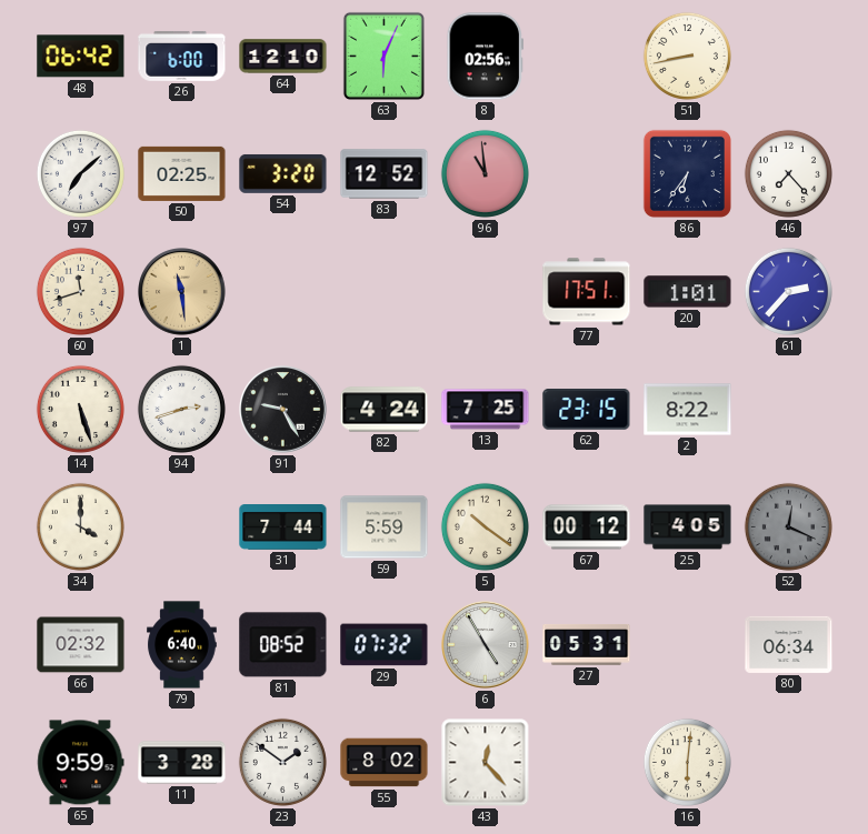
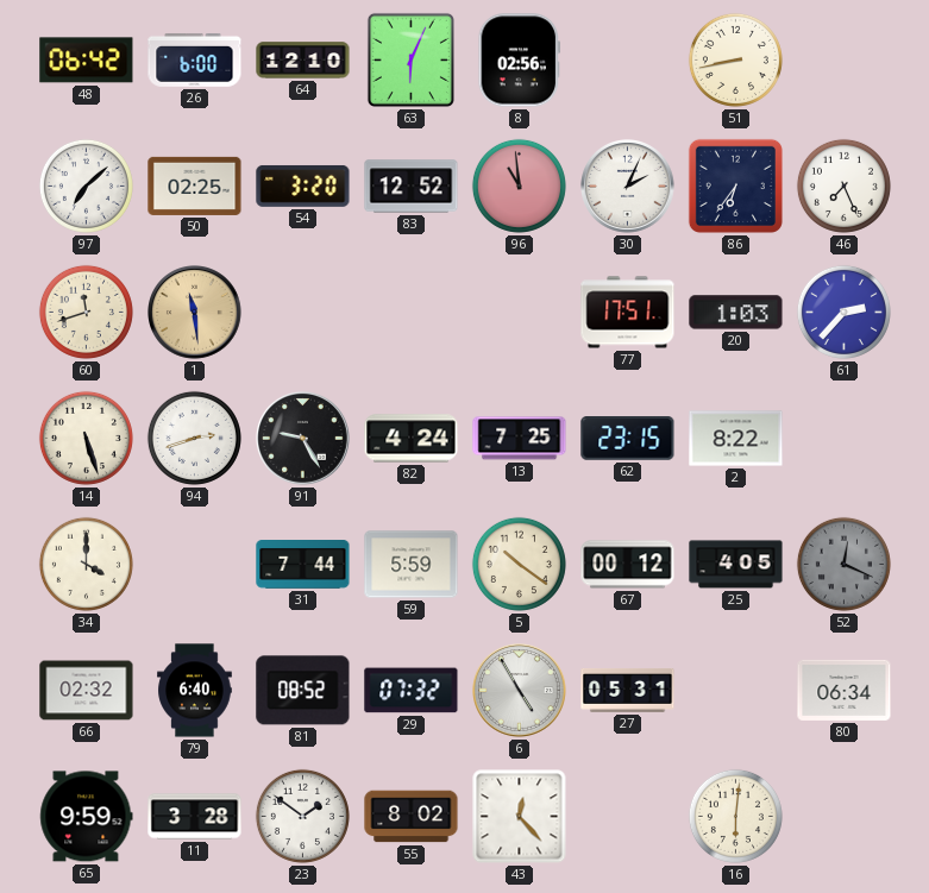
30: none -> 2:04 (628, 187)
46: 7:23 -> 7:26 (843, 185)
20: 1:01 -> 1:03 (736, 313)
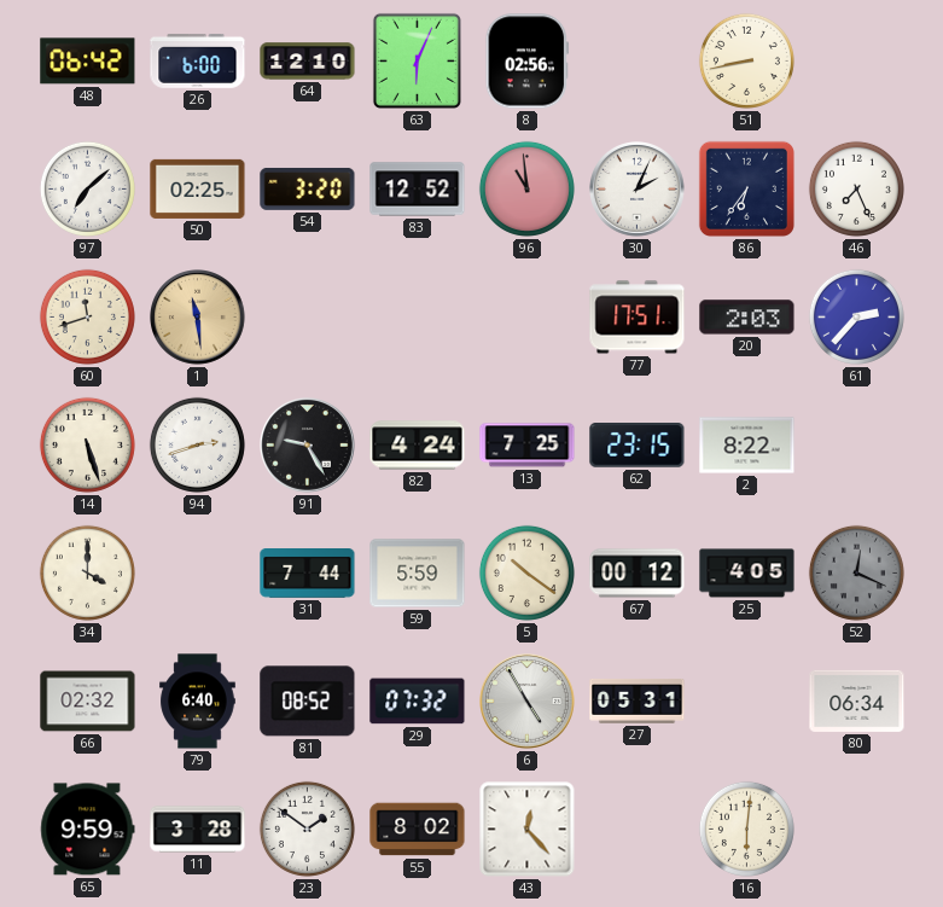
20: 1:03 -> 2:03 (747, 318)
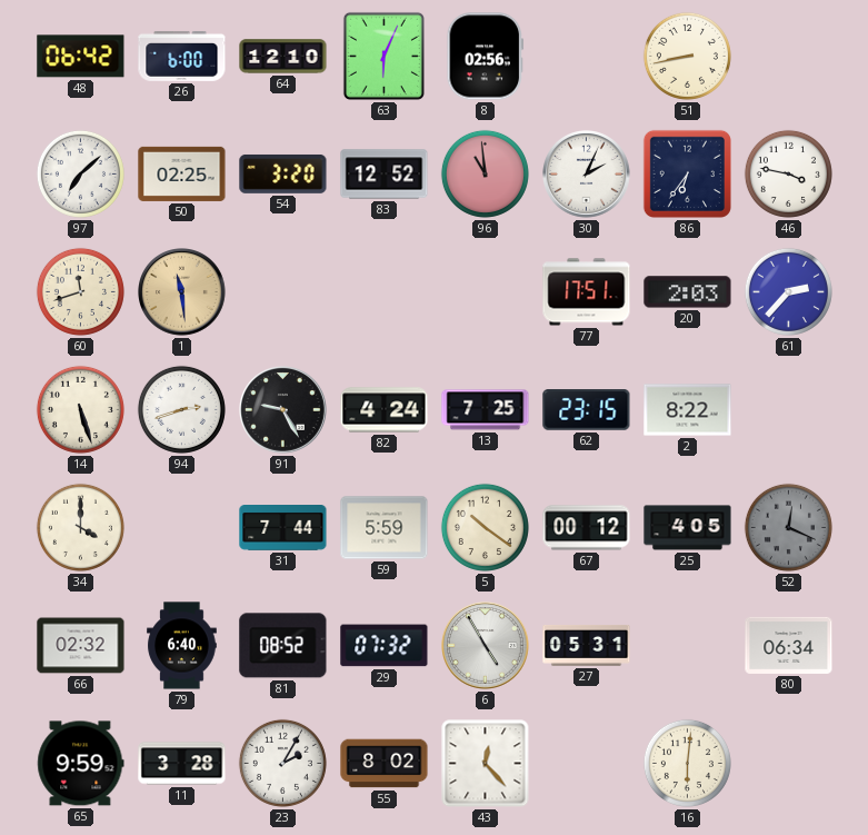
46: 7:26 -> 3:47 (788, 173)
23: 1:51 -> 2:05 (282, 763)
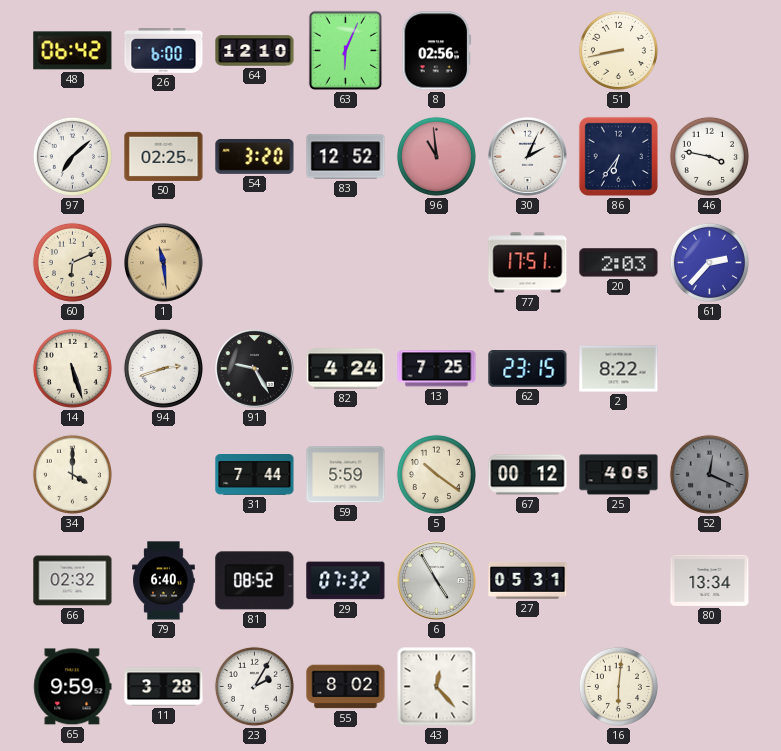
60: 11:42 -> 6:11 (72, 262)
80: 06:34 -> 13:34 (710, 580)
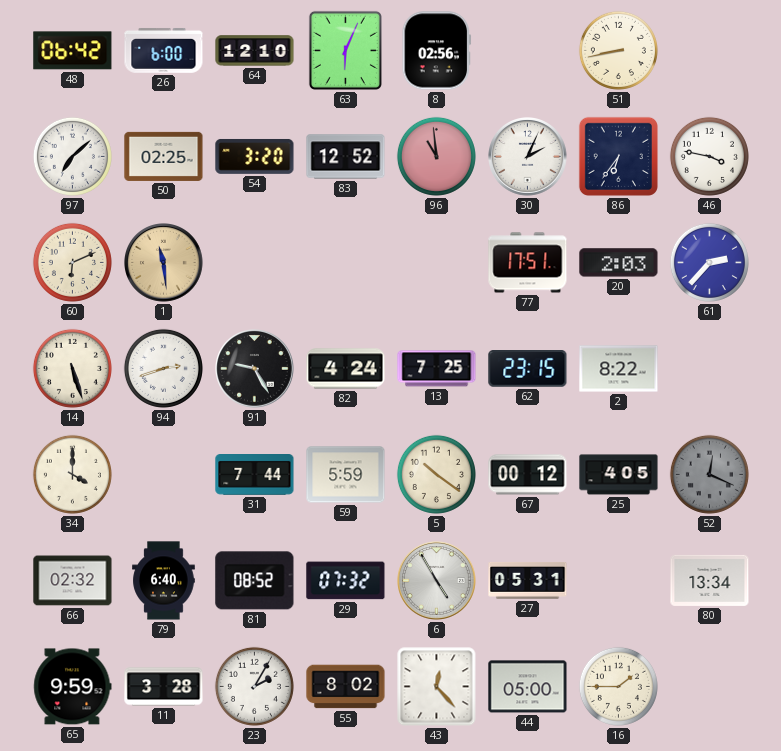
44: none -> 05:00 (528, 687)
16: 6:01 -> 1:45 (618, 686)
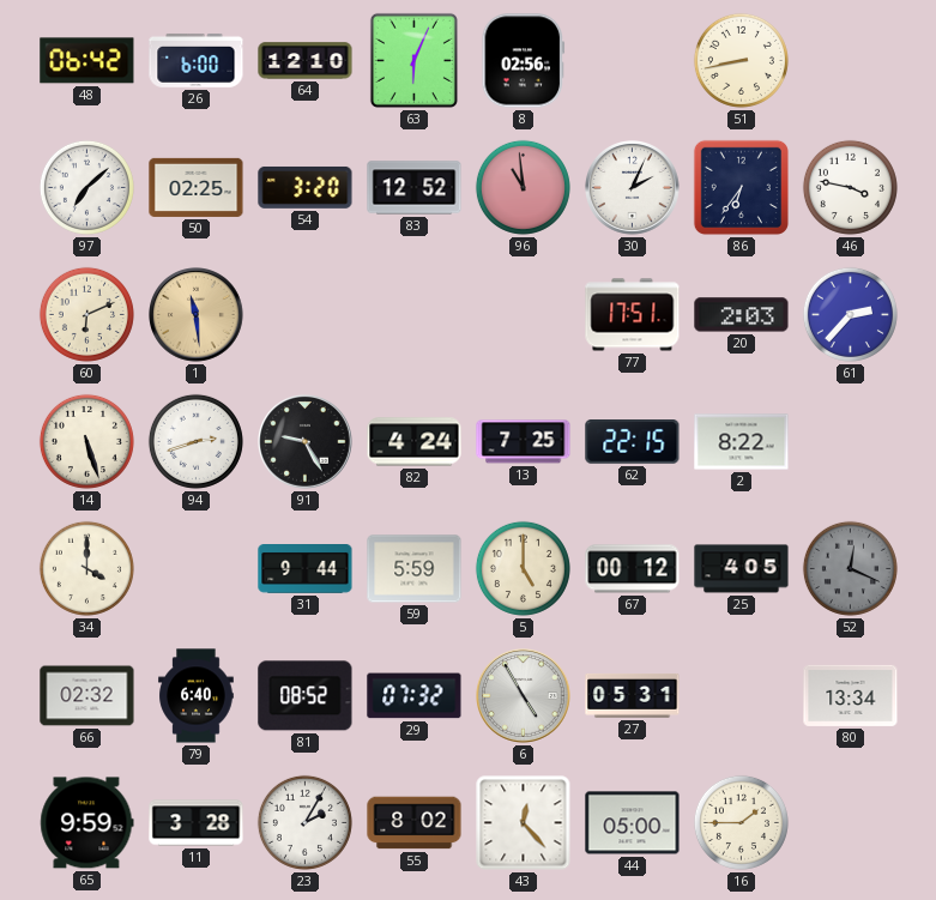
62: 23:15 -> 22:15 (633, 442)
31: 7:44 -> 9:44 (306, 569)
5: 10:21 -> 5:00 (523, 568)
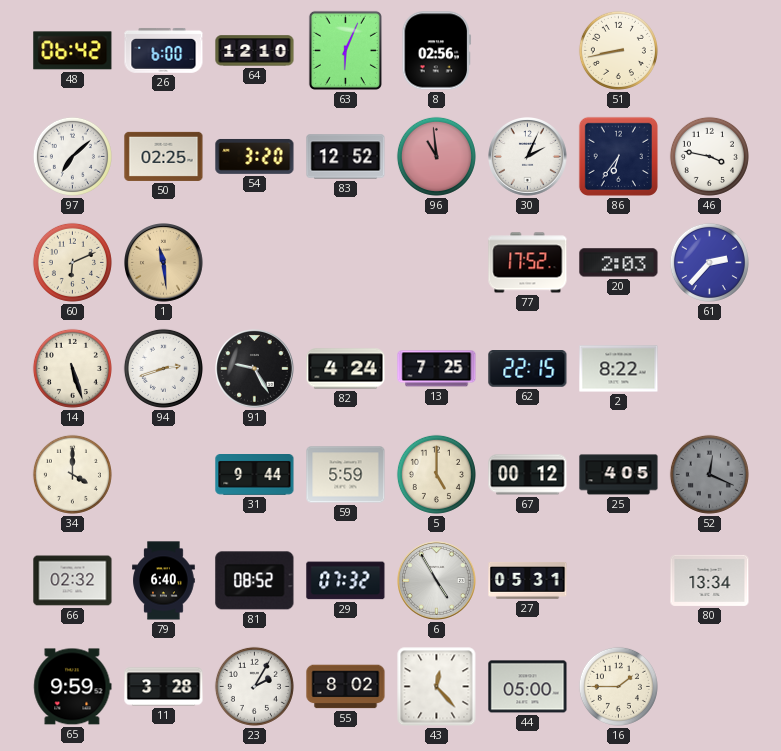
77: 17:51 -> 17:52 (528, 263)
